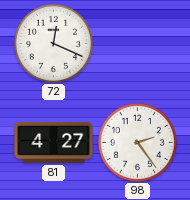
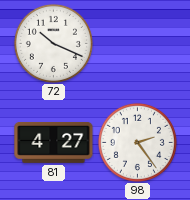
72: 12:19 -> 10:19 (53, 43)
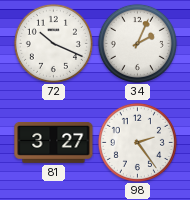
34: none -> 2:04 (137, 43)
81: 4:27 -> 3:27 (54, 142)
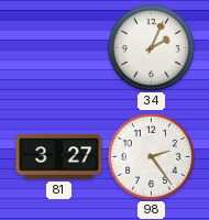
72: 10:19 -> none (53, 43)
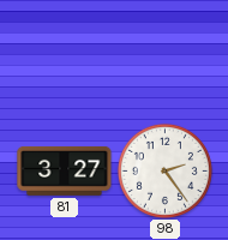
34: 2:04 -> none (151, 47)
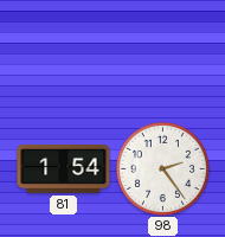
81: 3:27 -> 1:54 (64, 168)
